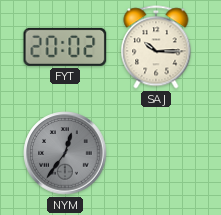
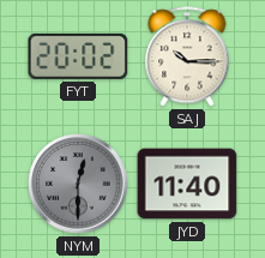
NYM: 12:36 -> 12:30 (78, 184)
JYD: none -> 11:40 (187, 184)
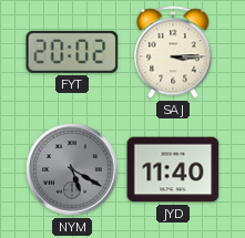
SAJ: 10:15 -> 3:15 (173, 52)
NYM: 12:30 -> 5:20 (72, 169)
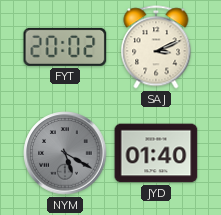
SAJ: 3:15 -> 3:11 (156, 47)
JYD: 11:40 -> 01:40 (156, 153)
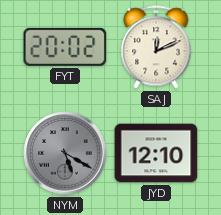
SAJ: 3:11 -> 12:11 (156, 47)
JYD: 01:40 -> 12:10 (156, 153)
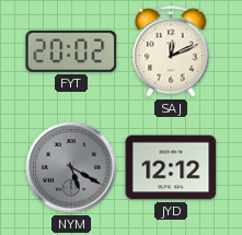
JYD: 12:10 -> 12:12 (171, 167)
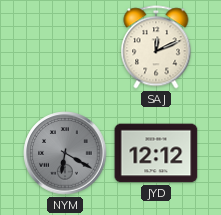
FYT: 20:02 -> none (71, 51)
NYM: 5:20 -> 6:20 (65, 153)
